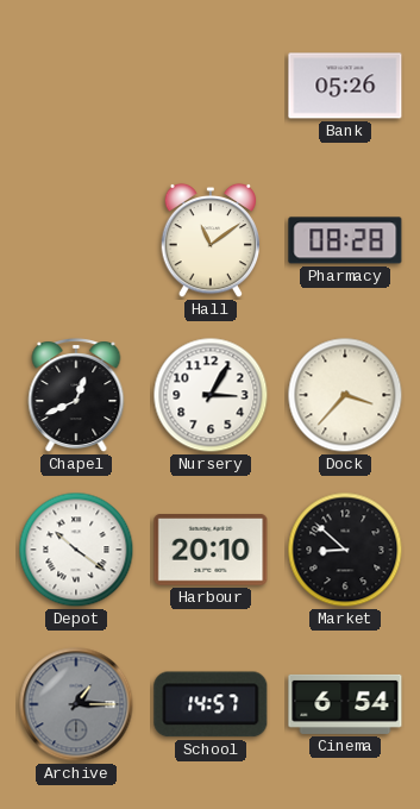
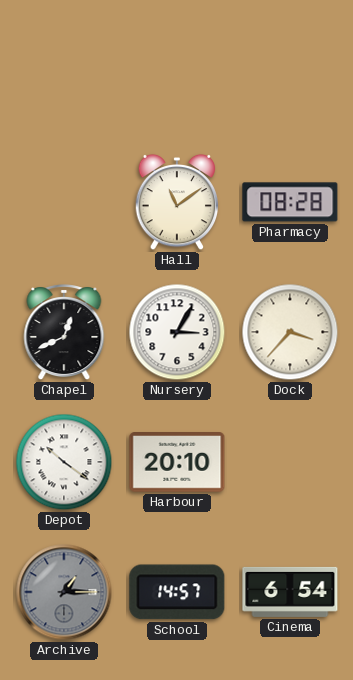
Bank: 05:26 -> none (345, 86)
Market: 8:52 -> none (345, 550)
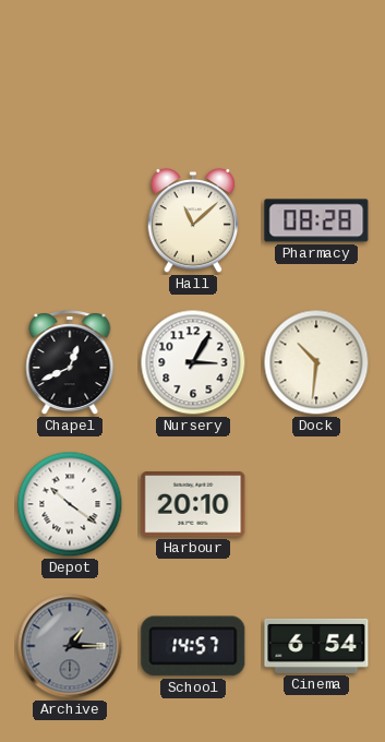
Hall: 11:09 -> 11:08 (193, 220)
Dock: 3:37 -> 10:31 (316, 362)
